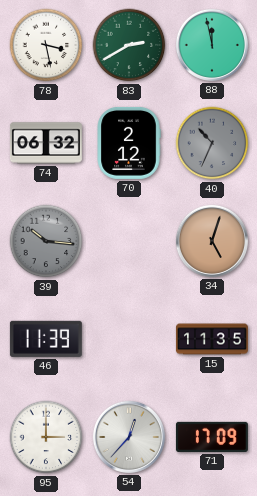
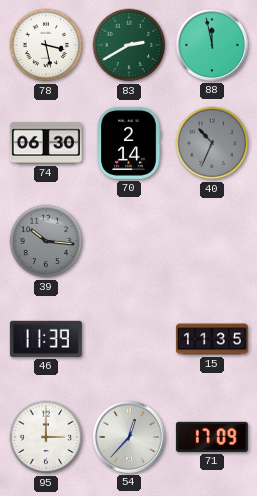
74: 06:32 -> 06:30 (46, 143)
70: 2:12 -> 2:14 (129, 143)
34: 5:03 -> none (212, 241)
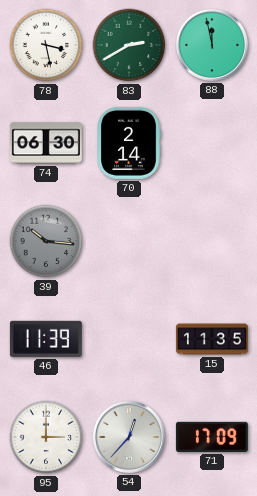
40: 10:34 -> none (212, 143)
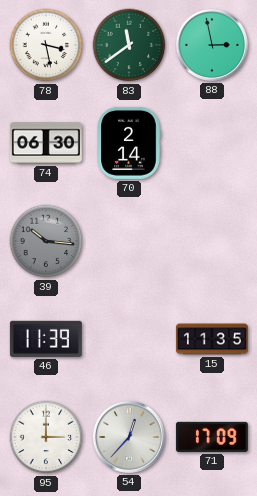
83: 2:40 -> 11:39 (129, 45)
88: 11:58 -> 2:58 (212, 45)
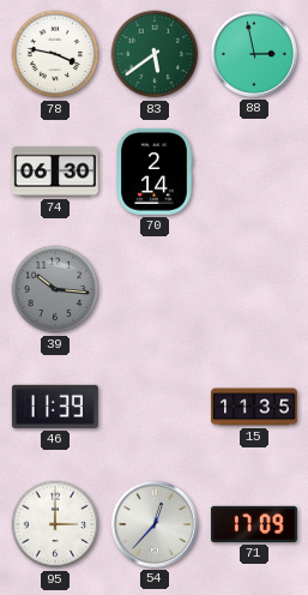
78: 3:28 -> 3:47 (55, 54)
83: 11:39 -> 5:39 (155, 54)
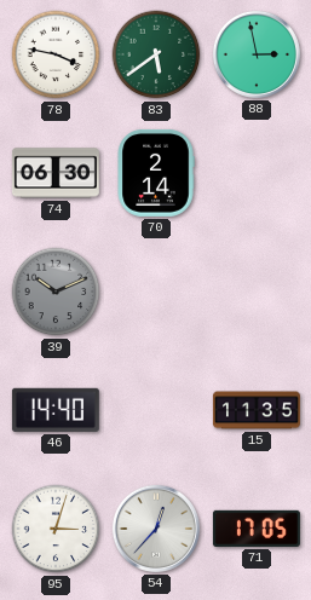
39: 10:16 -> 10:11 (56, 292)
46: 11:39 -> 14:40 (56, 410)
95: 3:00 -> 3:03 (56, 529)
71: 17:09 -> 17:05 (257, 529)
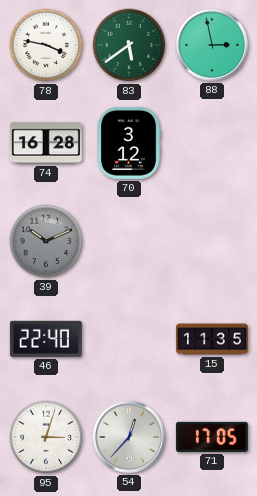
74: 06:30 -> 16:28 (46, 143)
70: 2:14 -> 3:12 (129, 143)
46: 14:40 -> 22:40 (46, 339)
